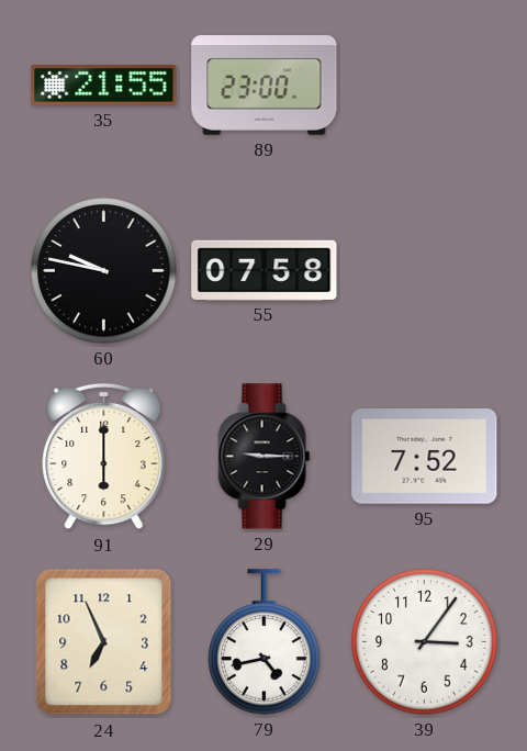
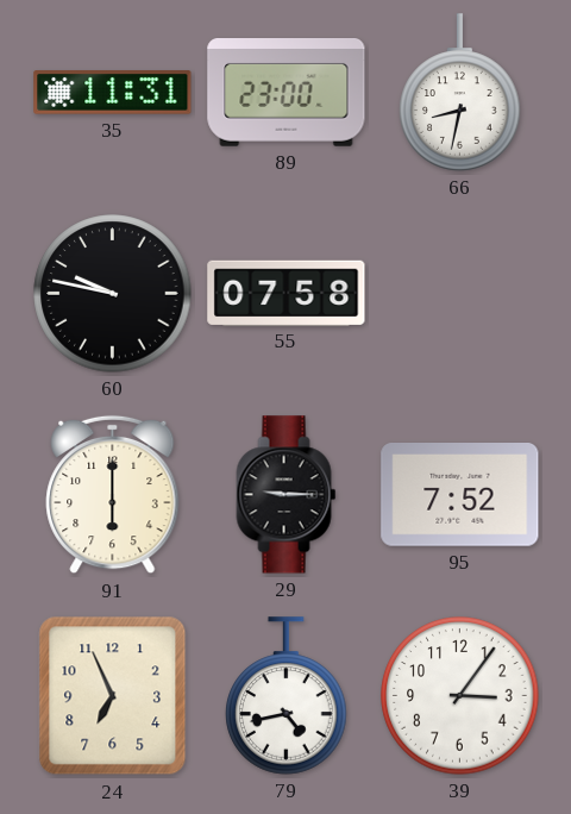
35: 21:55 -> 11:31 (113, 93)
66: none -> 8:32 (460, 93)
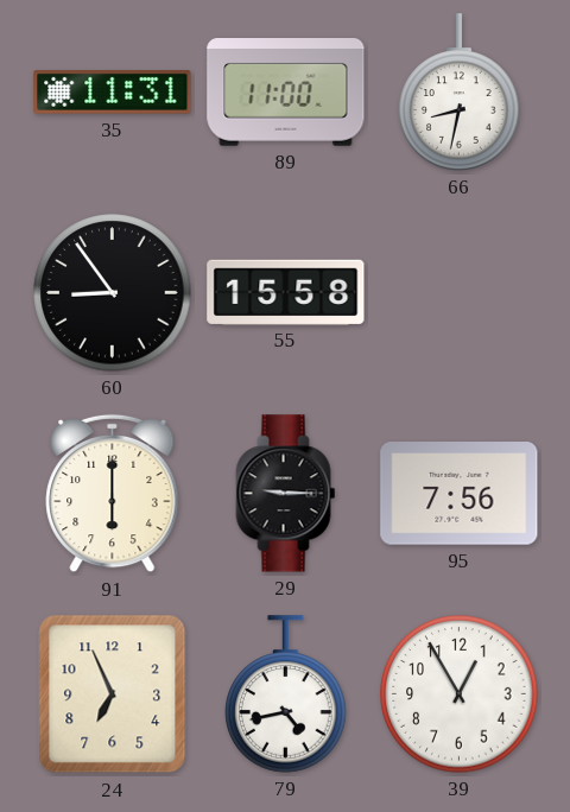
89: 23:00 -> 11:00 (286, 93)
60: 9:47 -> 8:54 (113, 293)
55: 07:58 -> 15:58 (286, 292)
95: 7:52 -> 7:56 (460, 494)
39: 3:06 -> 12:55 (460, 694)
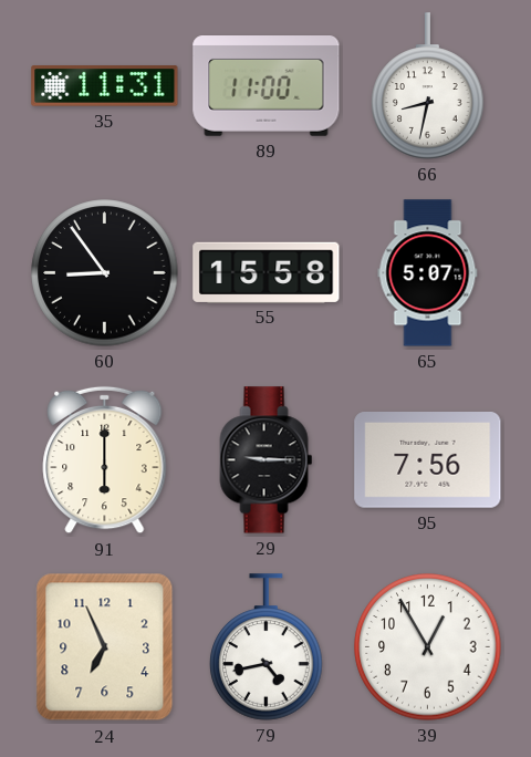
65: none -> 5:07 (428, 273)
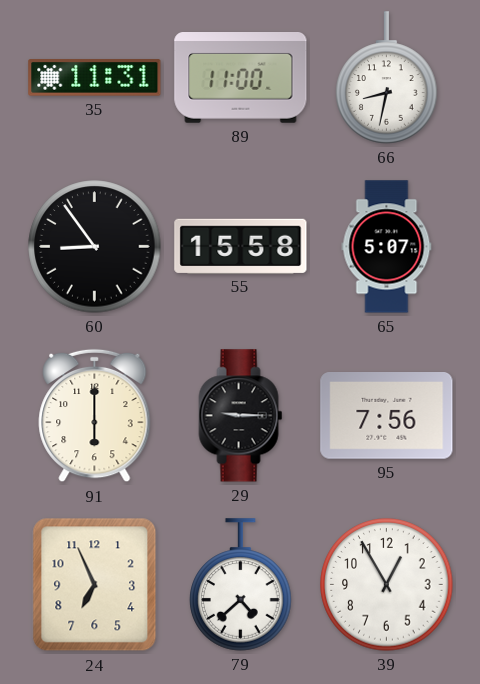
79: 4:43 -> 4:38 (241, 585)
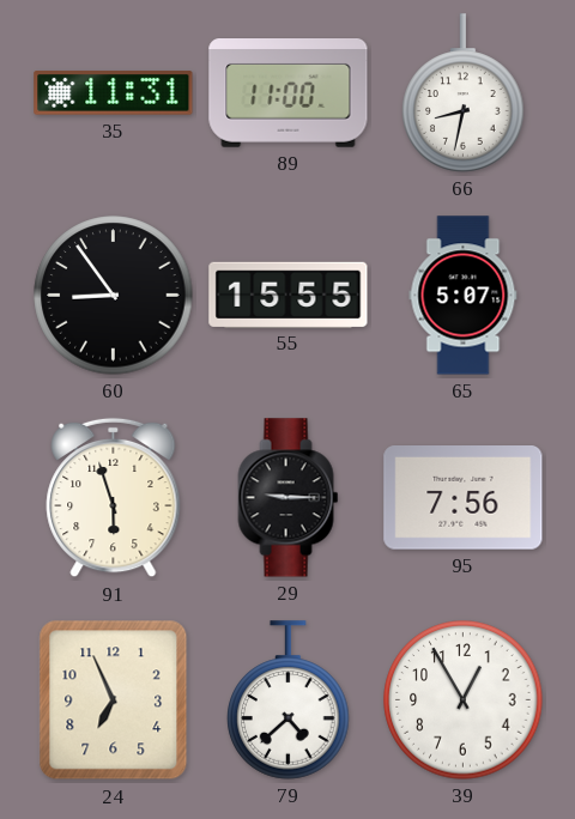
55: 15:58 -> 15:55 (289, 295)
91: 6:00 -> 5:57 (114, 498)
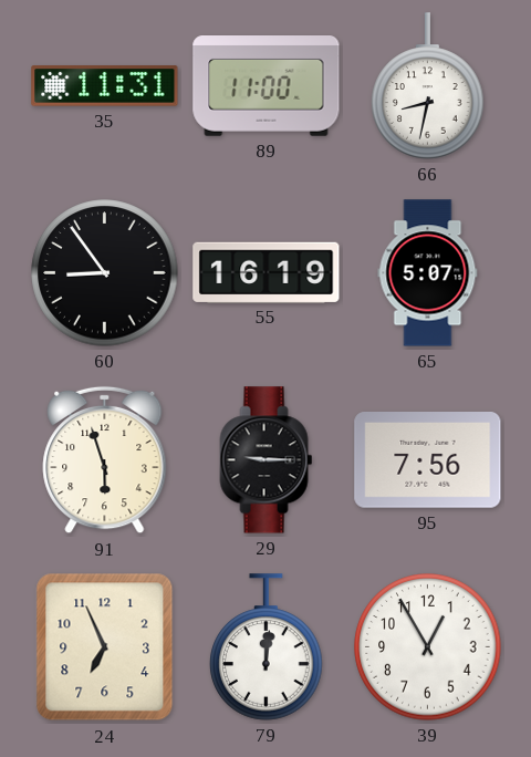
55: 15:55 -> 16:19 (267, 272)
79: 4:38 -> 12:01 (267, 647)
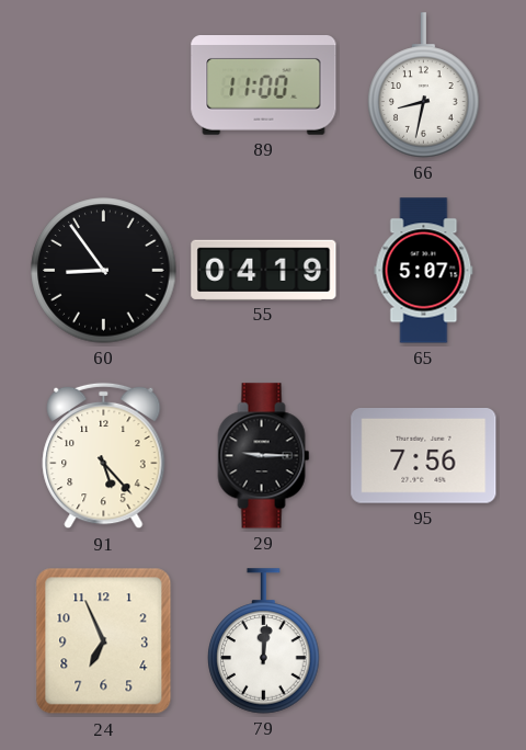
35: 11:31 -> none (105, 86)
55: 16:19 -> 04:19 (264, 270)
91: 5:57 -> 5:23 (104, 456)
39: 12:55 -> none (428, 647)
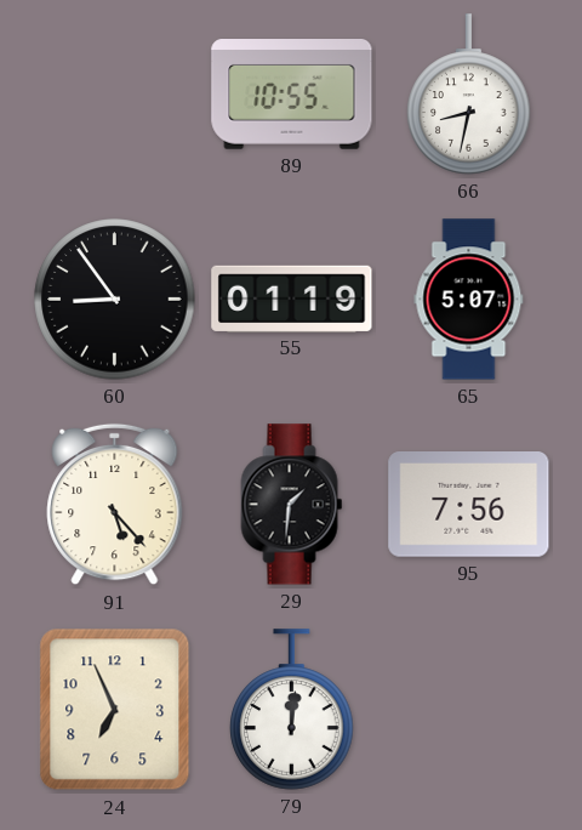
89: 11:00 -> 10:55 (292, 95)
55: 04:19 -> 01:19 (292, 299)
29: 9:15 -> 1:31 (292, 505)
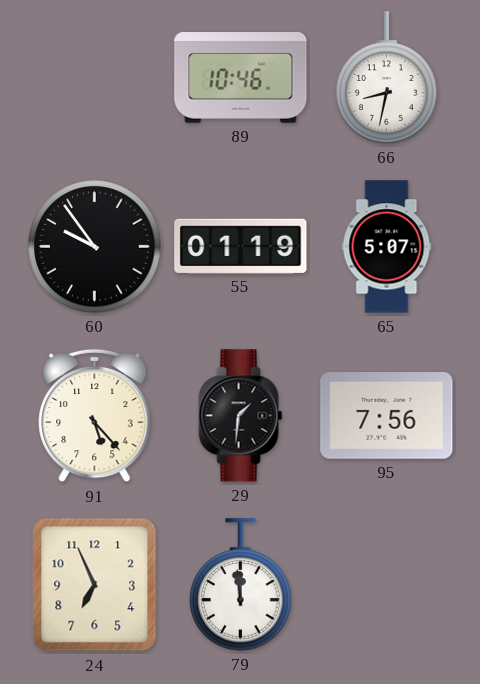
89: 10:55 -> 10:46 (241, 78)
60: 8:54 -> 9:54 (95, 247)
79: 12:01 -> 11:59 (241, 585)
